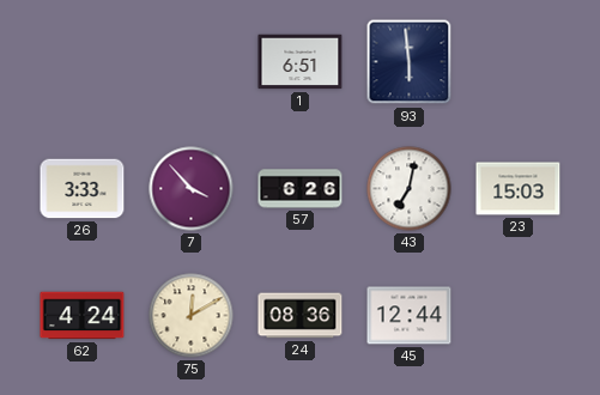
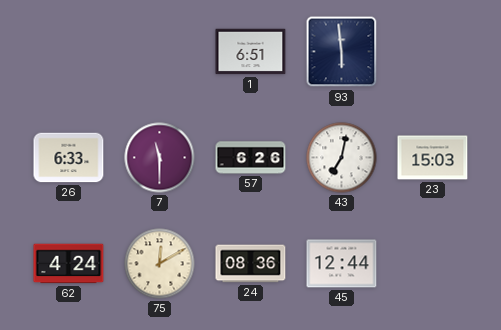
26: 3:33 -> 6:33 (69, 158)
7: 3:53 -> 11:30 (160, 158)
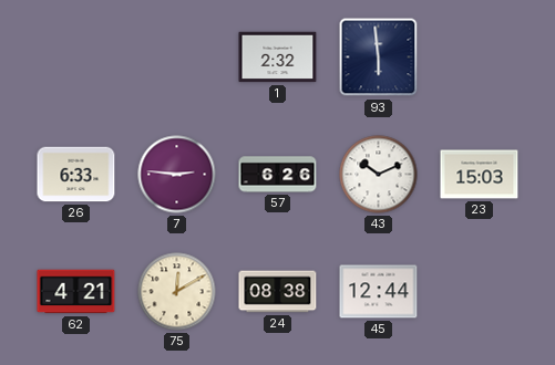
1: 6:51 -> 2:32 (278, 58)
7: 11:30 -> 2:46 (177, 175)
43: 7:02 -> 10:11 (379, 175)
62: 4:24 -> 4:21 (76, 292)
24: 08:36 -> 08:38 (278, 292)
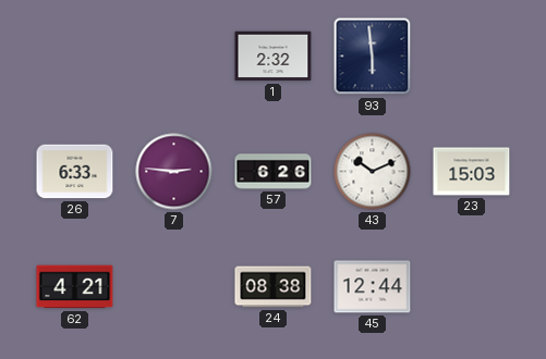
75: 12:10 -> none (177, 292)
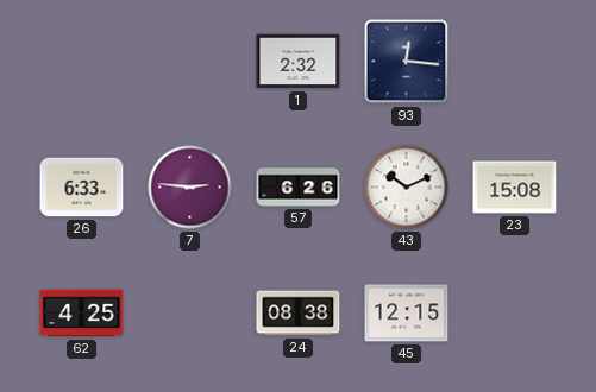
93: 5:59 -> 12:16 (407, 62)
23: 15:03 -> 15:08 (515, 188)
62: 4:21 -> 4:25 (82, 314)
45: 12:44 -> 12:15 (407, 314)
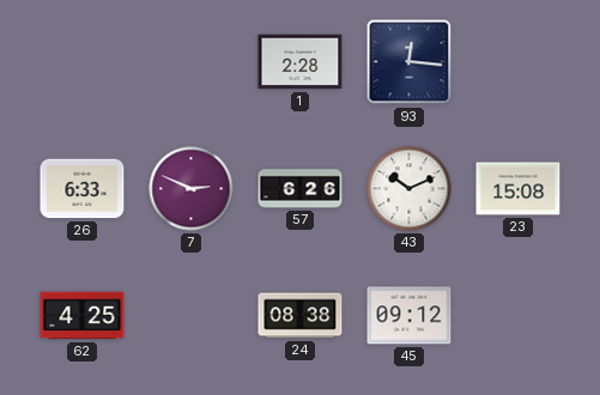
1: 2:32 -> 2:28 (301, 62)
7: 2:46 -> 2:49 (192, 189)
45: 12:15 -> 09:12 (410, 316)
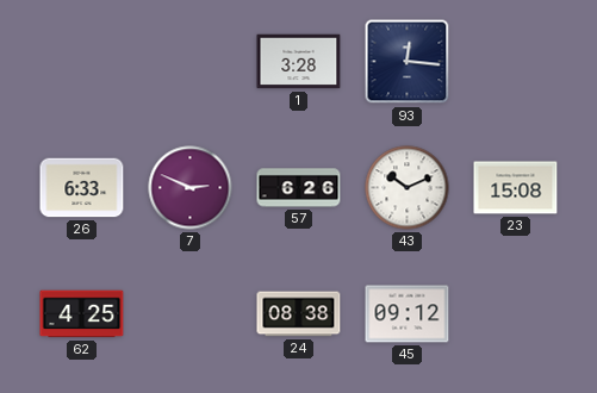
1: 2:28 -> 3:28 (299, 62)
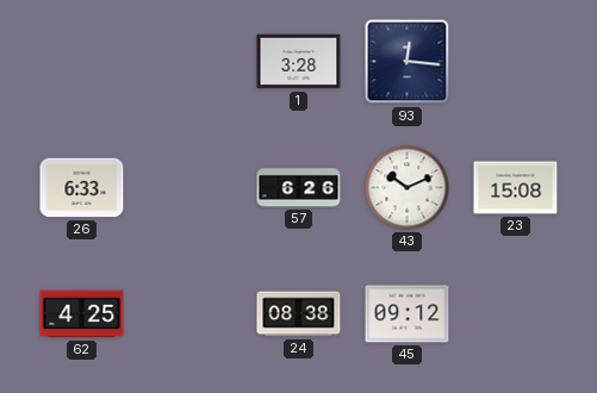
7: 2:49 -> none (191, 188)
